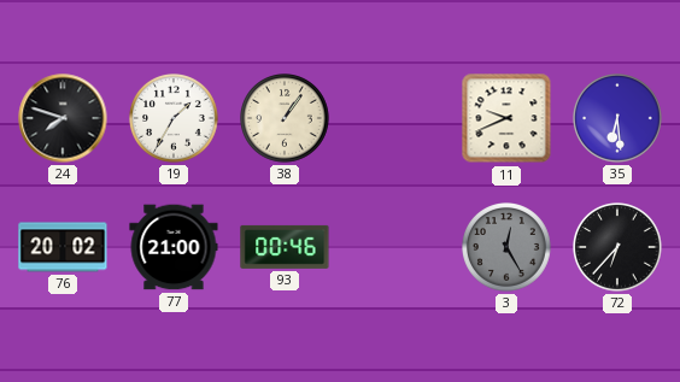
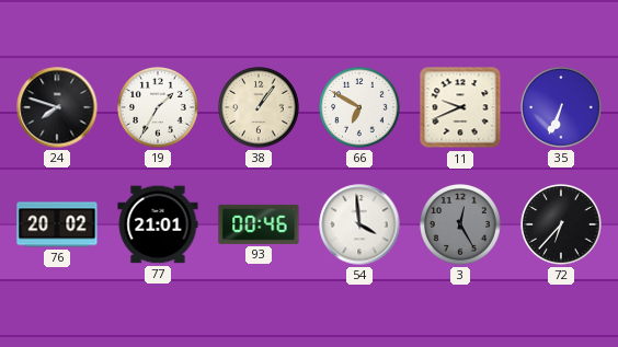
66: none -> 6:50 (360, 108)
35: 6:29 -> 6:34 (562, 108)
77: 21:00 -> 21:01 (158, 224)
54: none -> 3:59 (359, 224)
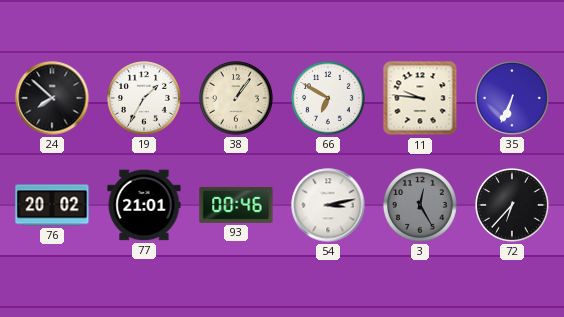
24: 7:48 -> 7:52 (52, 98)
11: 9:41 -> 9:46 (420, 98)
54: 3:59 -> 3:13 (328, 205)
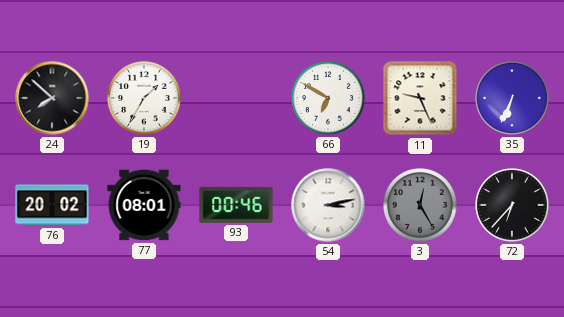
38: 1:06 -> none (237, 99)
11: 9:46 -> 9:26 (420, 98)
77: 21:01 -> 08:01 (144, 205)
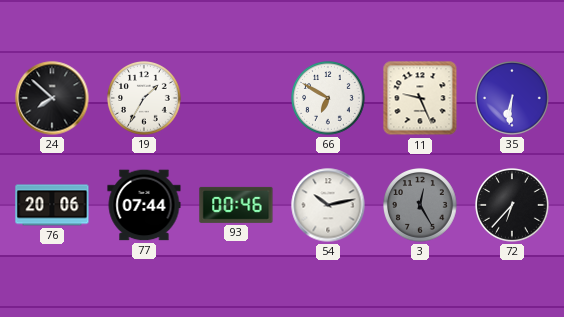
35: 6:34 -> 6:31 (513, 99)
76: 20:02 -> 20:06 (52, 205)
77: 08:01 -> 07:44 (144, 205)
54: 3:13 -> 10:13 (328, 205)
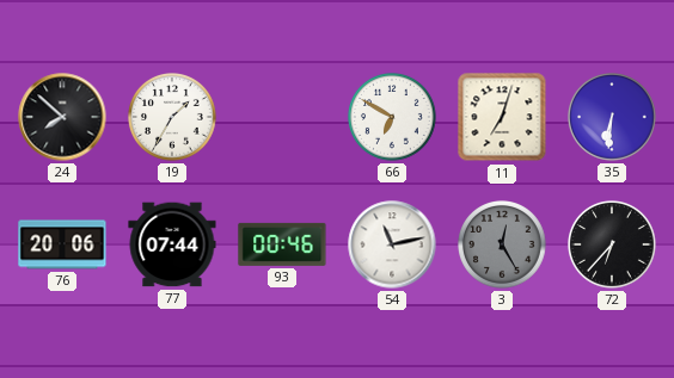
11: 9:26 -> 7:03 (502, 117)
54: 10:13 -> 11:13 (392, 244)
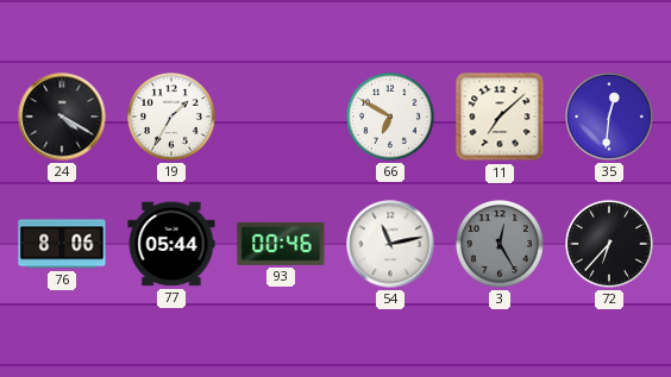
24: 7:52 -> 4:20 (62, 117)
11: 7:03 -> 7:08 (500, 117)
35: 6:31 -> 12:31 (610, 118)
76: 20:06 -> 8:06 (62, 244)
77: 07:44 -> 05:44 (171, 244)
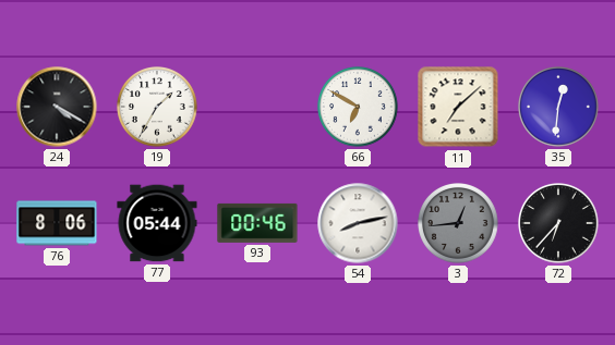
54: 11:13 -> 8:13 (358, 223)
3: 12:25 -> 12:44 (459, 224)
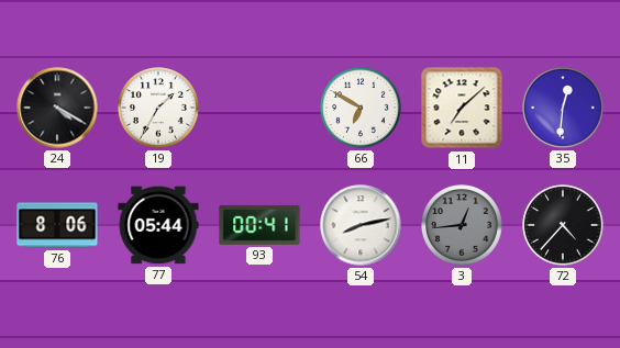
93: 00:46 -> 00:41 (259, 225)
72: 6:37 -> 4:37 (564, 226)
